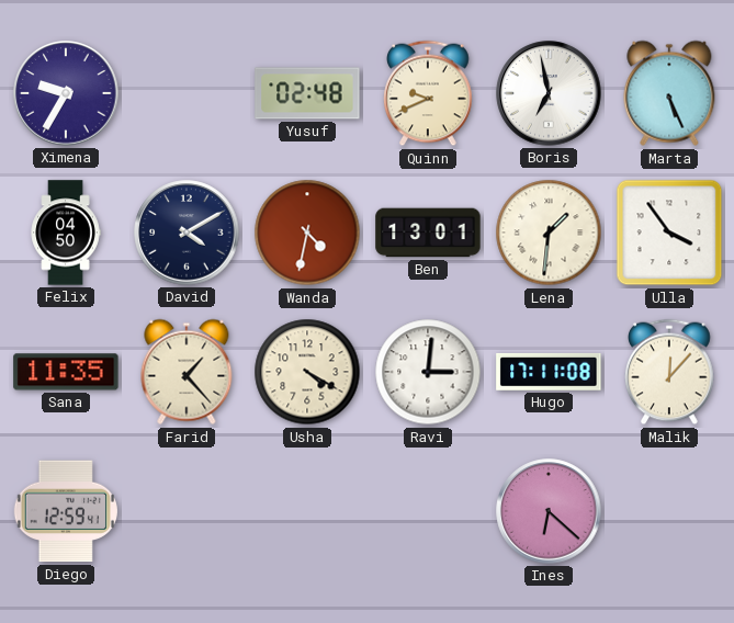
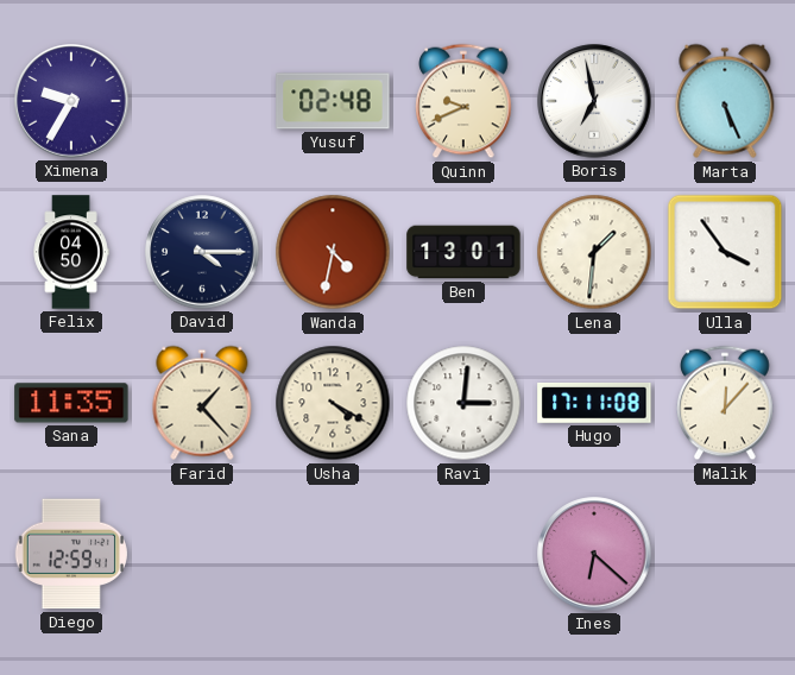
David: 4:10 -> 4:15 (202, 252)
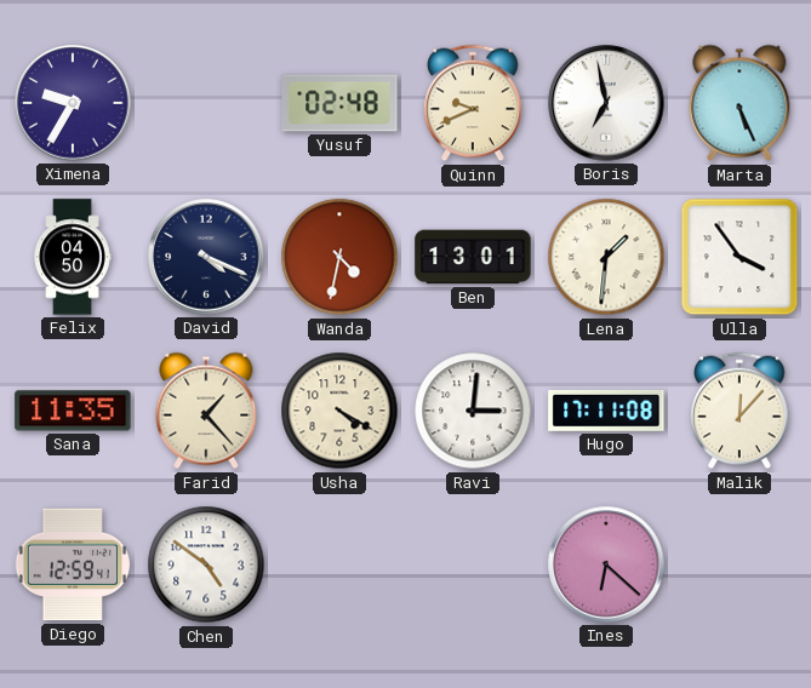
David: 4:15 -> 4:19 (206, 257)
Chen: none -> 4:51 (206, 564)
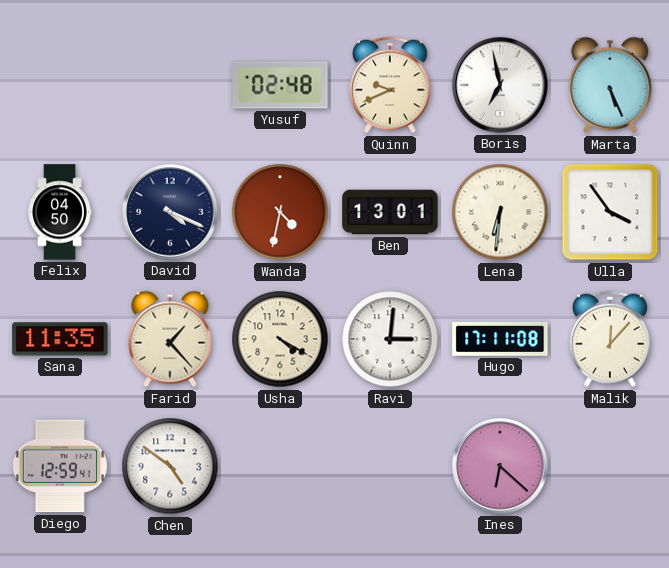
Ximena: 9:35 -> none (73, 103)
Lena: 1:31 -> 6:31 (500, 212)
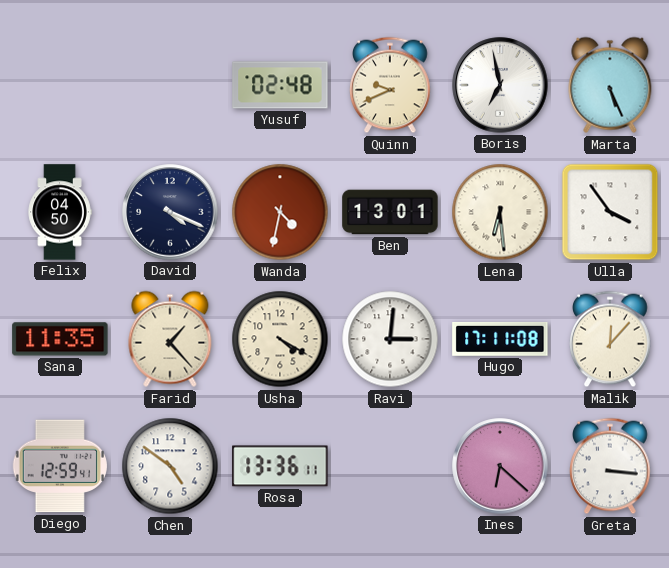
Lena: 6:31 -> 6:29 (500, 212)
Rosa: none -> 13:36 (280, 466)
Greta: none -> 3:16 (610, 466)
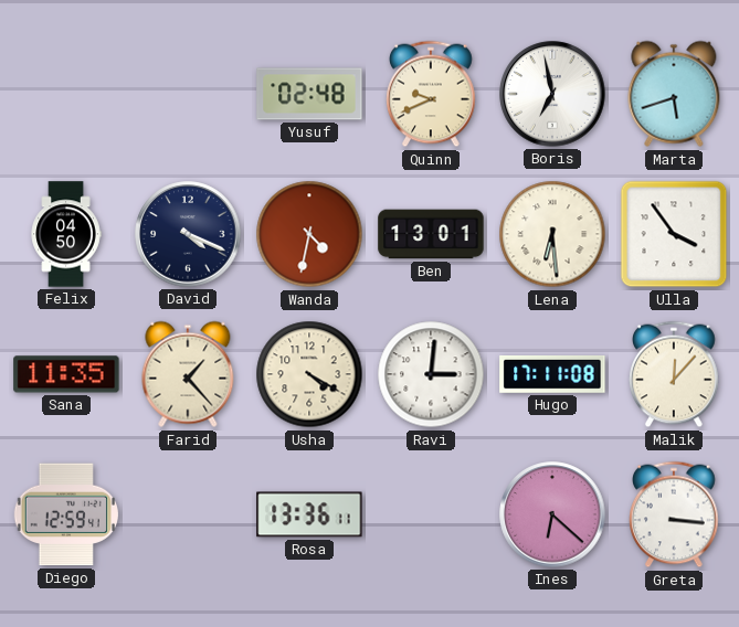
Marta: 5:26 -> 5:42 (674, 94)
Chen: 4:51 -> none (170, 466)
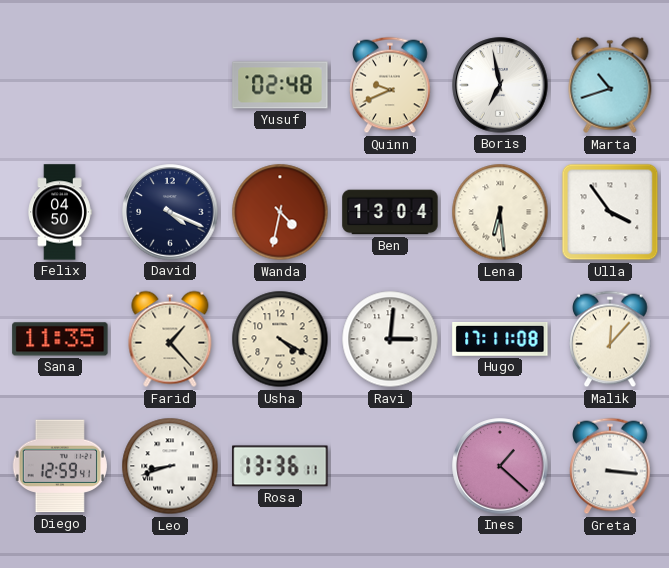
Marta: 5:42 -> 10:42 (610, 85)
Ben: 13:01 -> 13:04 (390, 212)
Leo: none -> 8:42 (170, 466)
Ines: 6:22 -> 1:22 (500, 466)
